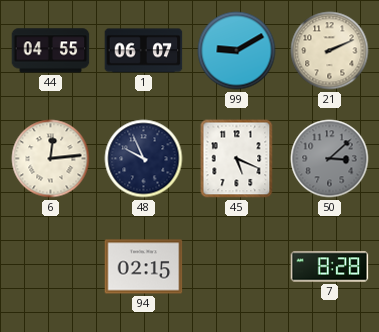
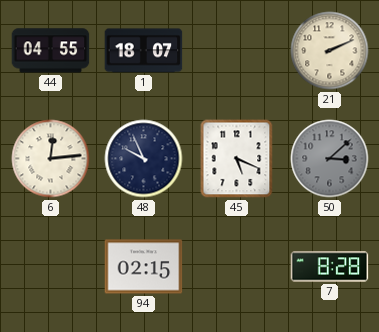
1: 06:07 -> 18:07 (144, 51)
99: 9:10 -> none (237, 51)
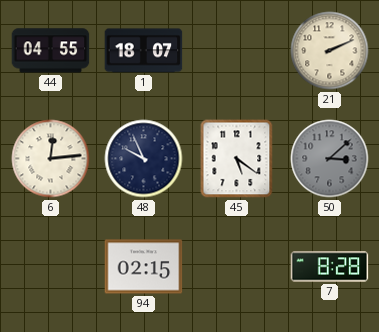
45: 5:19 -> 5:21 (237, 159)
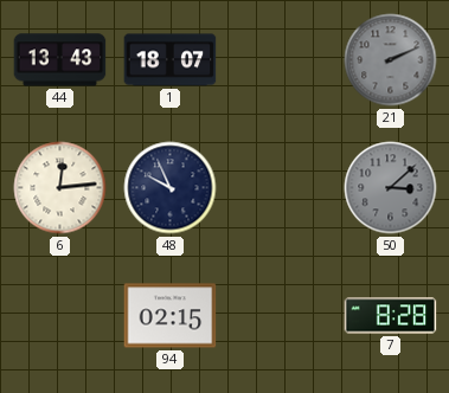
44: 04:55 -> 13:43 (60, 60)
21 dial: cream -> grey (391, 60)
45: 5:21 -> none (237, 159)
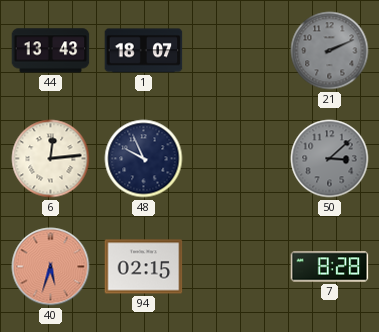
40: none -> 5:33 (51, 267)
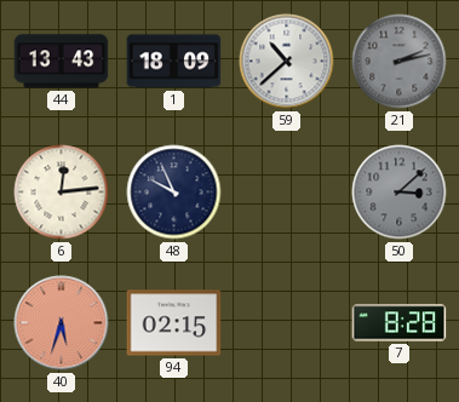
1: 18:07 -> 18:09 (174, 62)
59: none -> 10:38 (287, 62)
21: 2:11 -> 2:13 (400, 62)
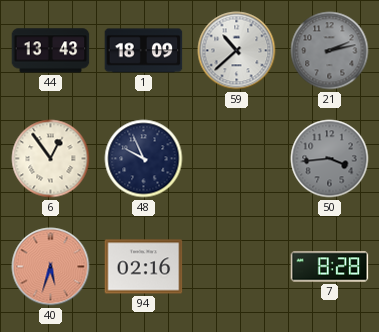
6: 12:14 -> 12:54 (51, 159)
50: 3:08 -> 3:44 (330, 159)
94: 02:15 -> 02:16 (144, 267)
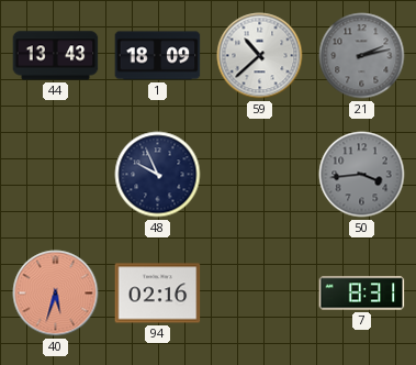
6: 12:54 -> none (51, 159)
7: 8:28 -> 8:31 (362, 294)
